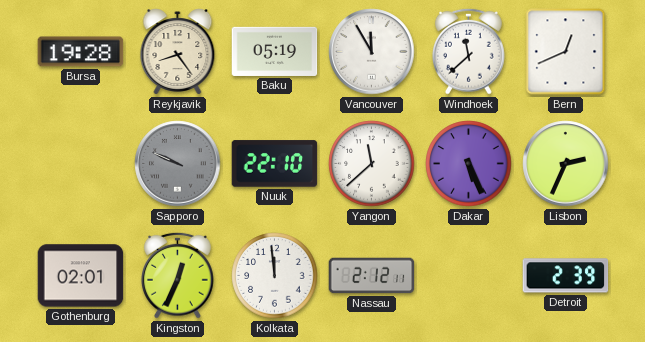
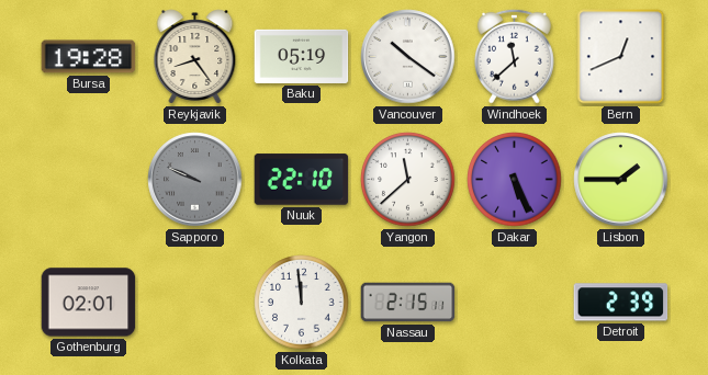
Vancouver: 11:55 -> 10:21 (408, 57)
Lisbon: 2:34 -> 1:45 (621, 180)
Kingston: 12:34 -> none (178, 275)
Nassau: 2:12 -> 2:15 (408, 303)
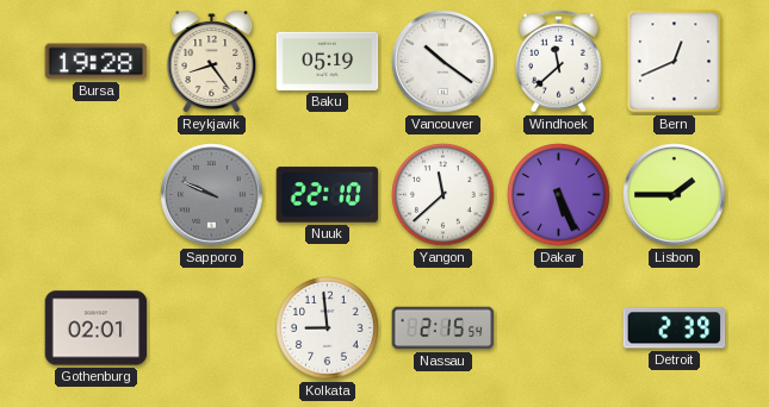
Kolkata: 11:59 -> 8:59 (328, 328)
Nassau: 2:15:11 -> 2:15:54 (444, 328)
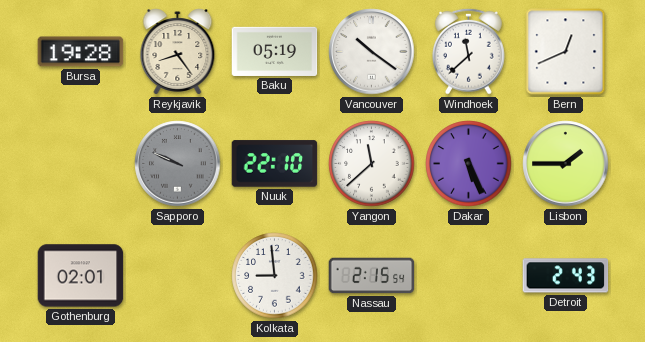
Detroit: 2:39 -> 2:43 (566, 276)
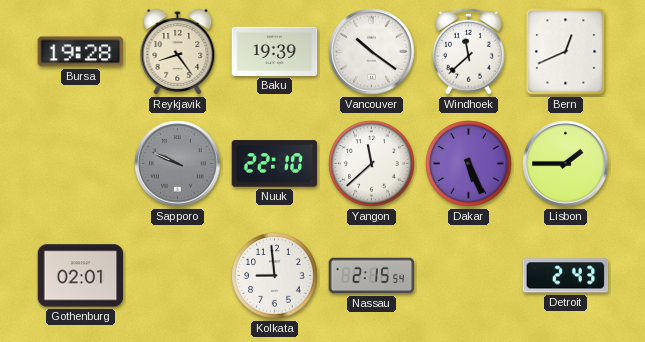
Baku: 05:19 -> 19:39 (275, 51)
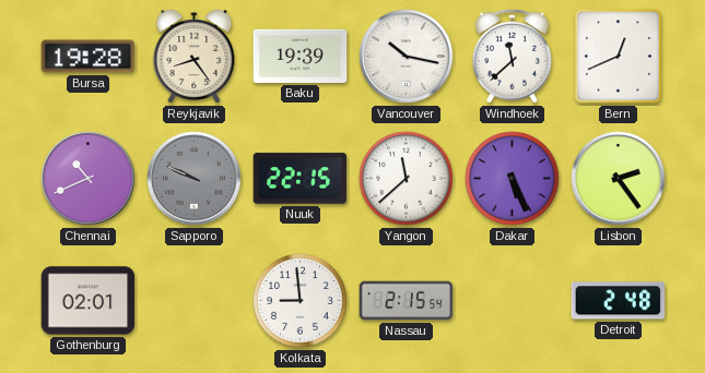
Vancouver: 10:21 -> 10:17 (407, 57)
Chennai: none -> 10:41 (89, 179)
Nuuk: 22:10 -> 22:15 (301, 179)
Lisbon: 1:45 -> 2:24 (619, 179)
Detroit: 2:43 -> 2:48 (619, 301)
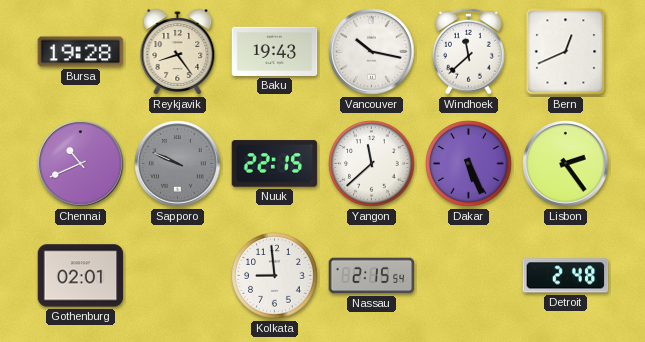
Baku: 19:39 -> 19:43 (275, 51)
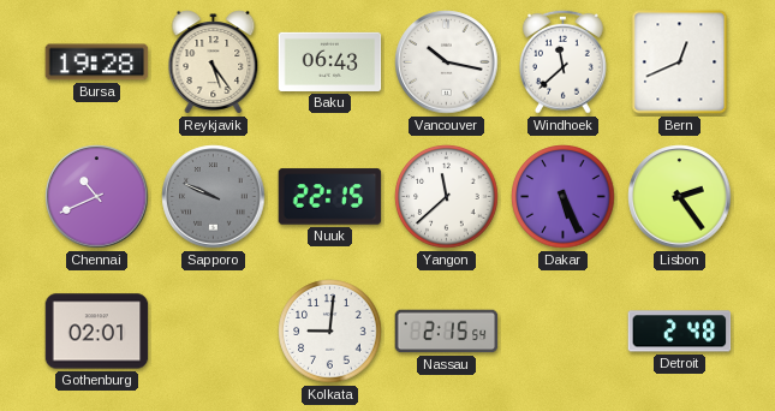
Reykjavik: 8:24 -> 5:24 (214, 62)
Baku: 19:43 -> 06:43 (330, 61)
Kolkata: 8:59 -> 9:01 (330, 332)
